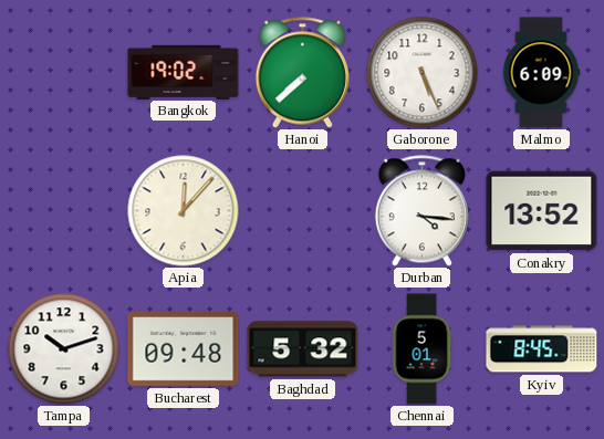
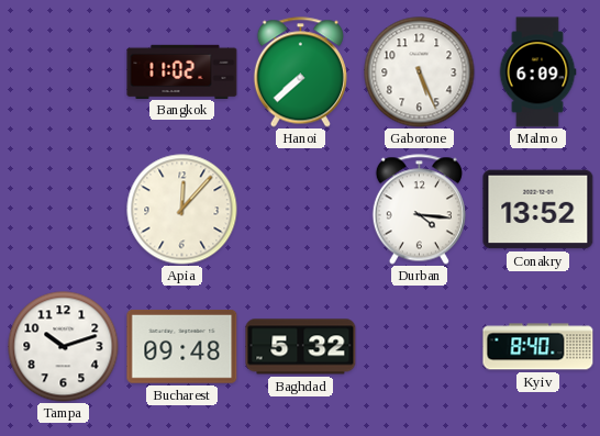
Bangkok: 19:02 -> 11:02 (182, 71)
Chennai: 5:01 -> none (421, 349)
Kyiv: 8:45 -> 8:40 (538, 347)
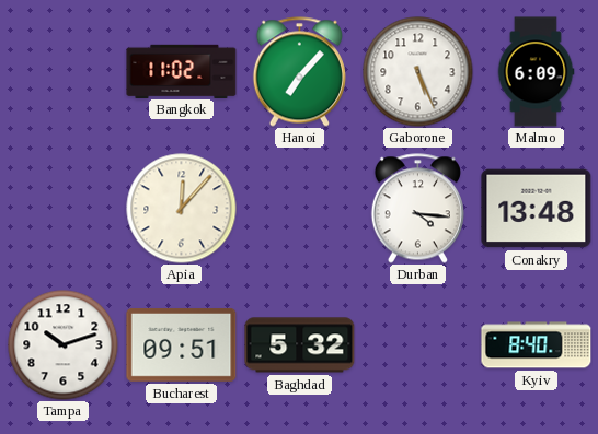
Hanoi: 7:38 -> 7:07 (299, 72)
Conakry: 13:52 -> 13:48 (537, 209)
Bucharest: 09:48 -> 09:51 (182, 345)
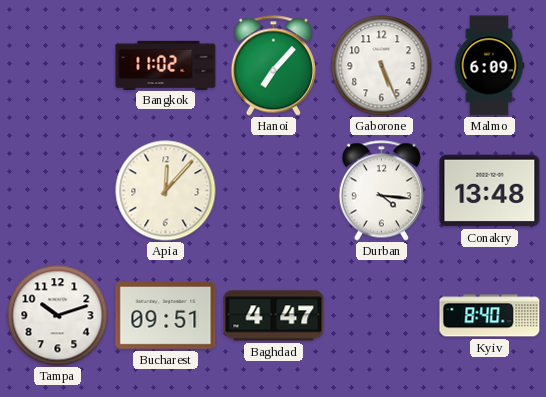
Baghdad: 5:32 -> 4:47 (274, 316)
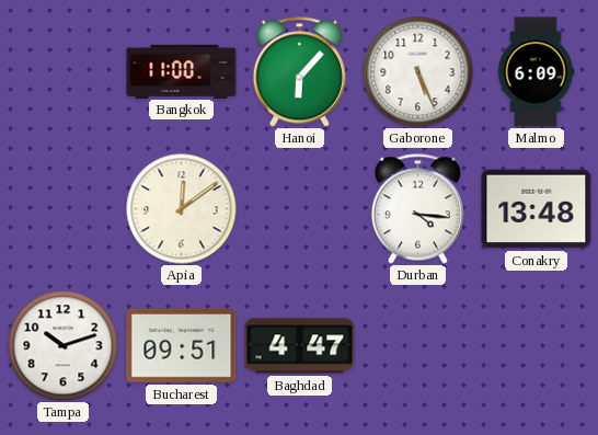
Bangkok: 11:02 -> 11:00 (182, 71)
Hanoi: 7:07 -> 6:07 (299, 72)
Apia: 12:07 -> 12:09 (182, 209)
Kyiv: 8:40 -> none (490, 316)
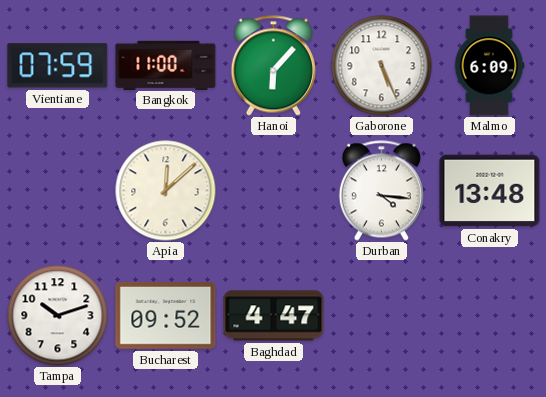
Vientiane: none -> 07:59 (58, 66)
Apia: 12:09 -> 12:08 (166, 191)
Bucharest: 09:51 -> 09:52 (166, 316)
